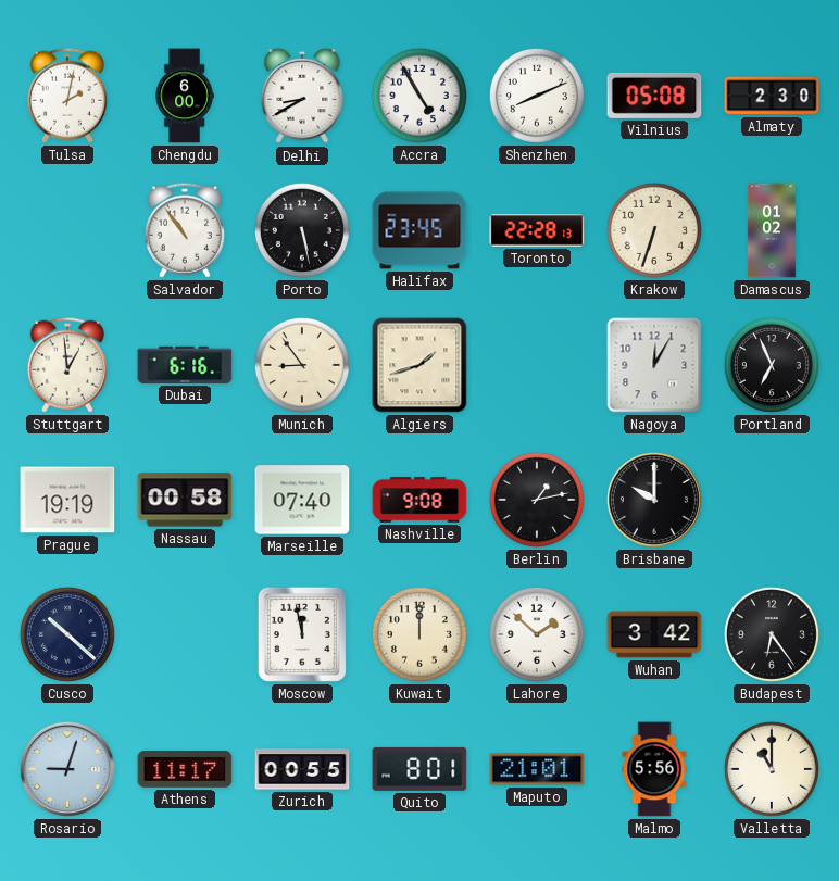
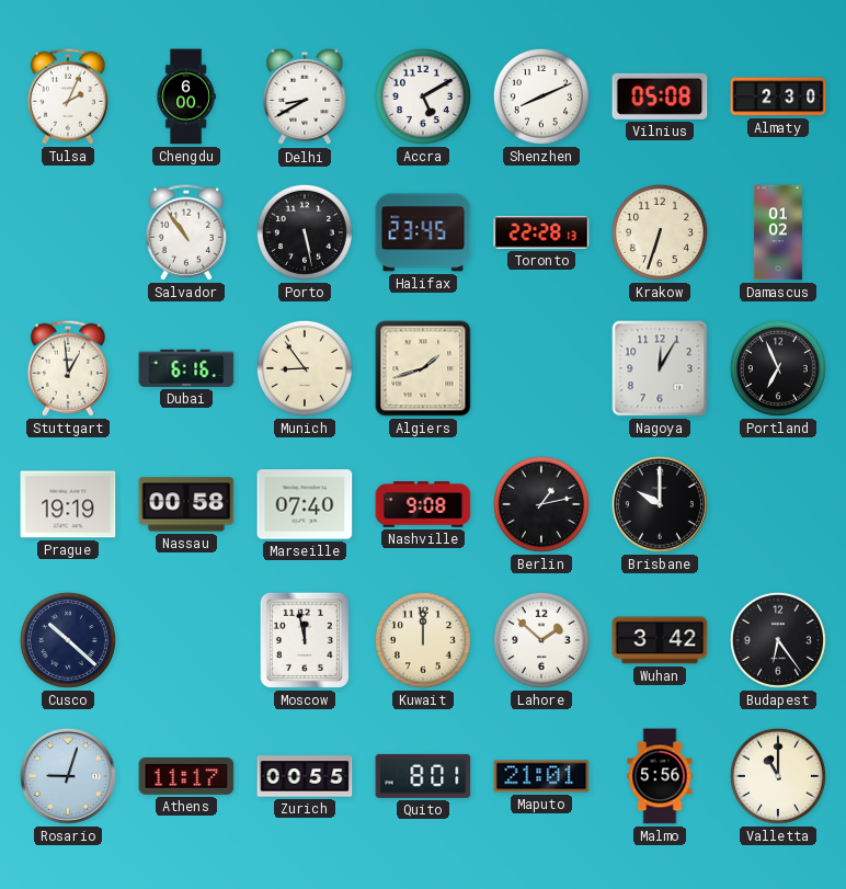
Tulsa: 2:02 -> 2:04 (67, 96)
Accra: 4:55 -> 5:10 (423, 96)
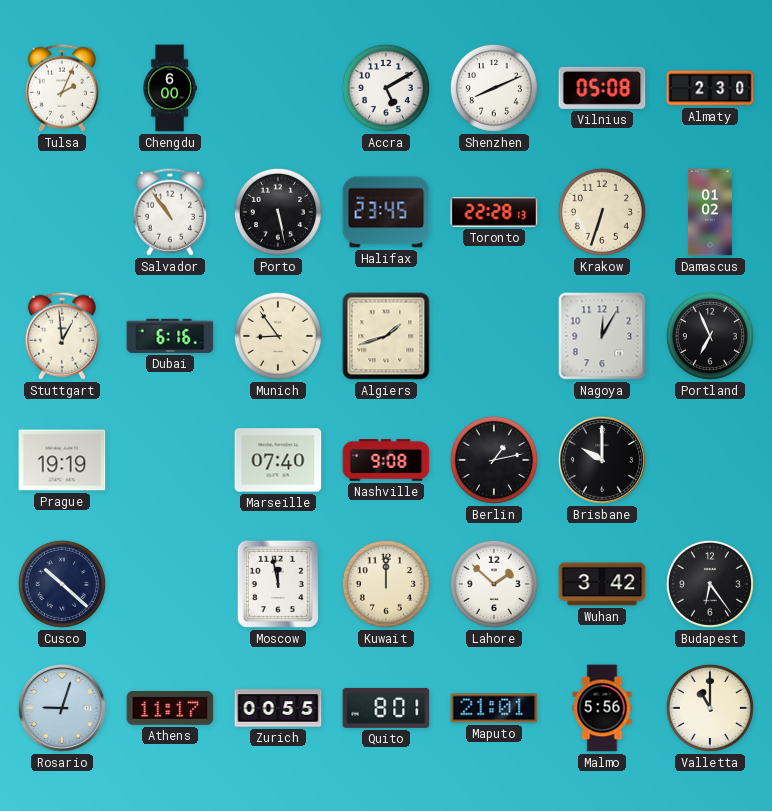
Delhi: 8:40 -> none (305, 96)
Nassau: 00:58 -> none (186, 504)
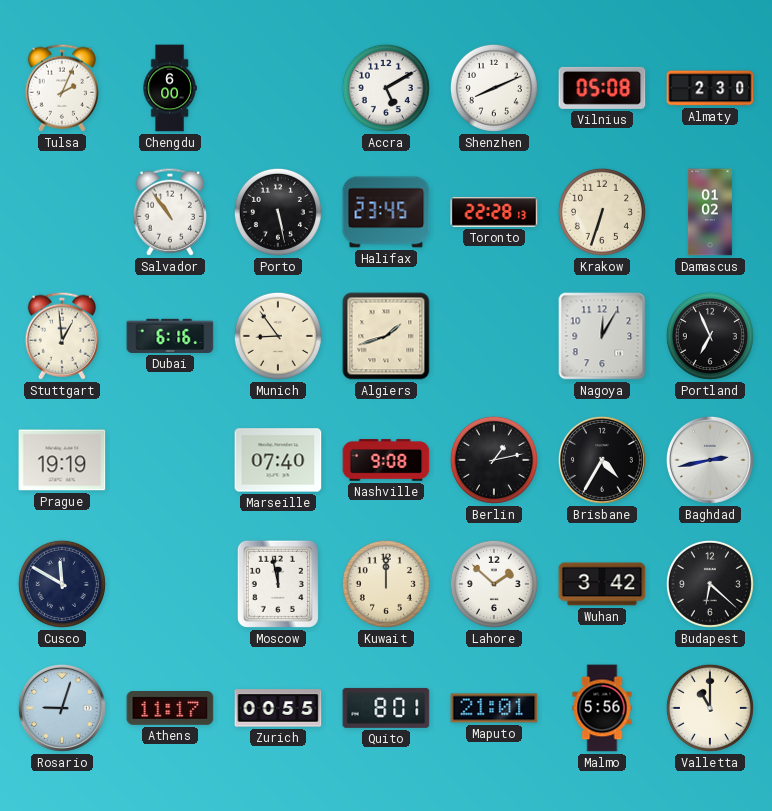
Brisbane: 10:00 -> 4:35 (602, 460)
Baghdad: none -> 2:43 (710, 460)
Cusco: 10:22 -> 11:50 (62, 584)
Budapest: 6:24 -> 6:22 (710, 584)
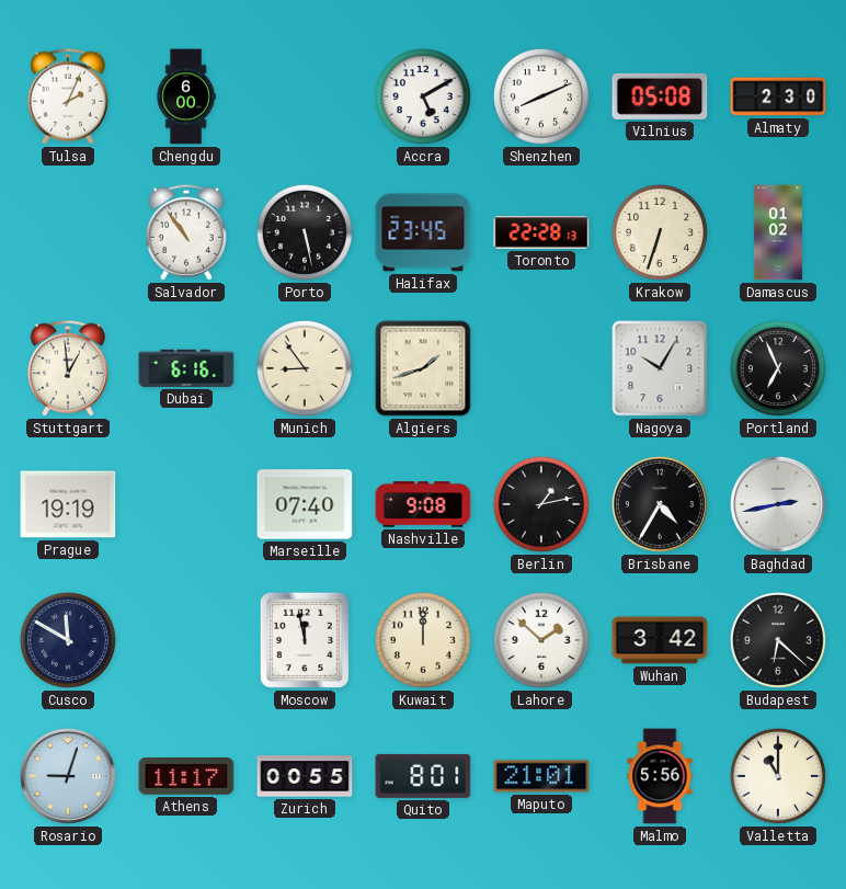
Nagoya: 12:05 -> 10:05 (660, 368)
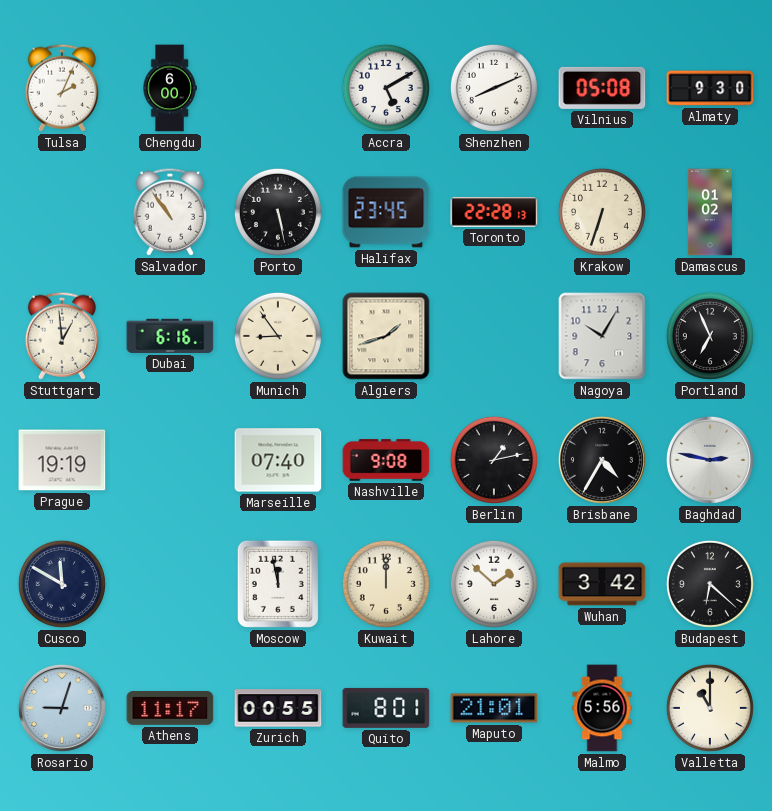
Almaty: 2:30 -> 9:30 (710, 88)
Baghdad: 2:43 -> 2:47 (710, 460)
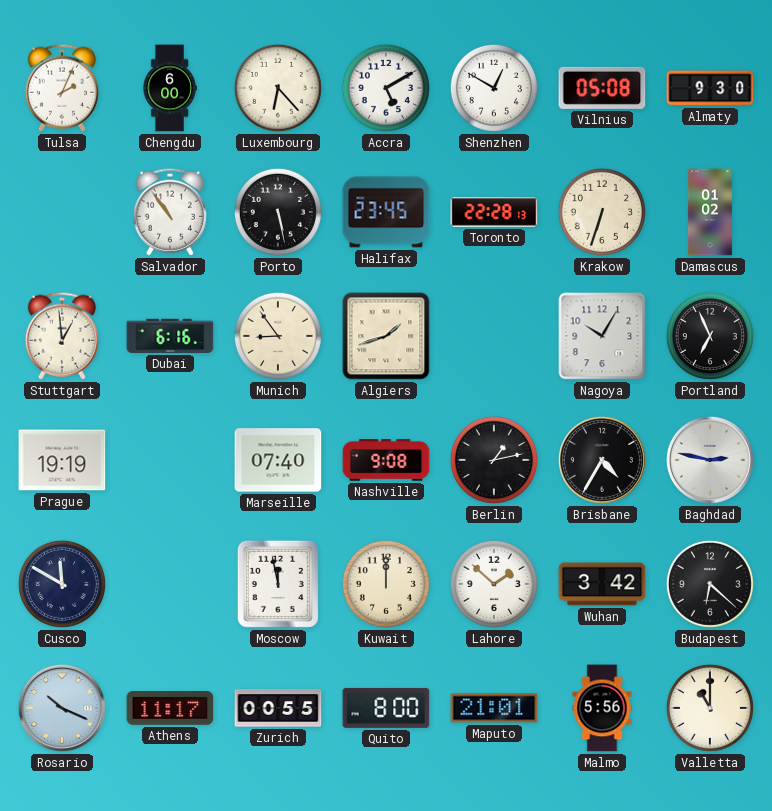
Luxembourg: none -> 6:23 (278, 88)
Shenzhen: 8:11 -> 12:50 (494, 88)
Rosario: 9:03 -> 10:19 (62, 708)
Quito: 8:01 -> 8:00 (386, 708)
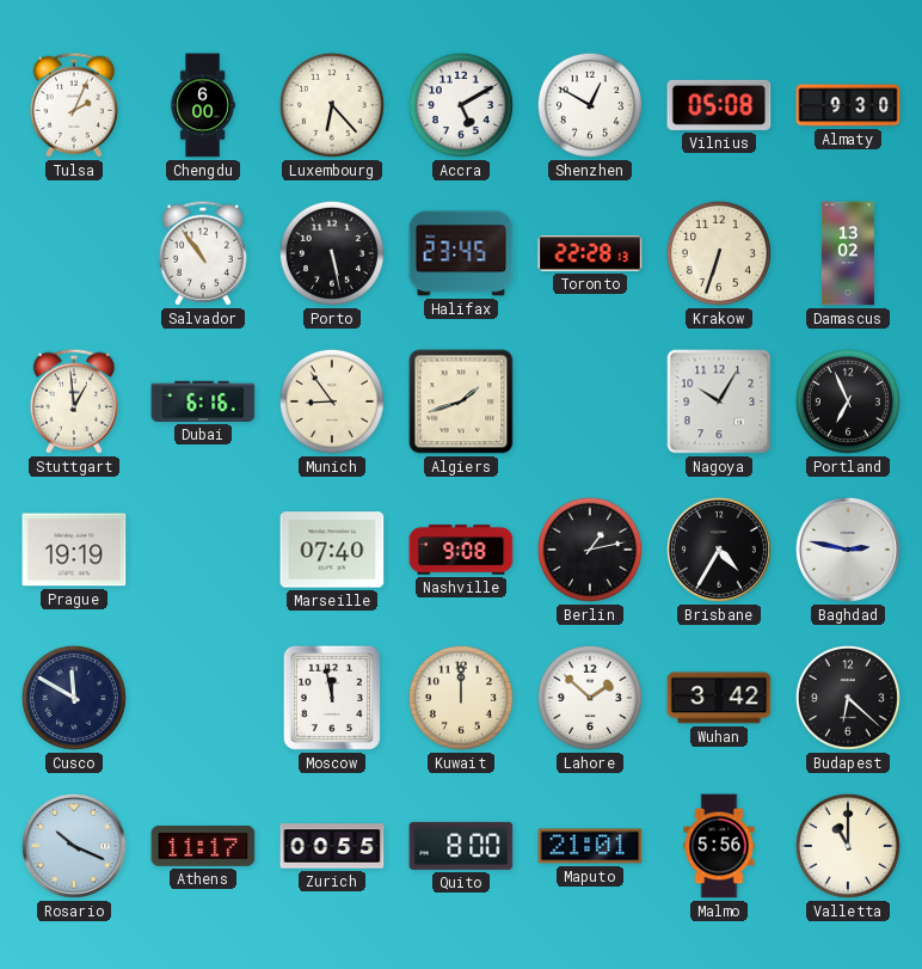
Damascus: 01:02 -> 13:02 (848, 253)
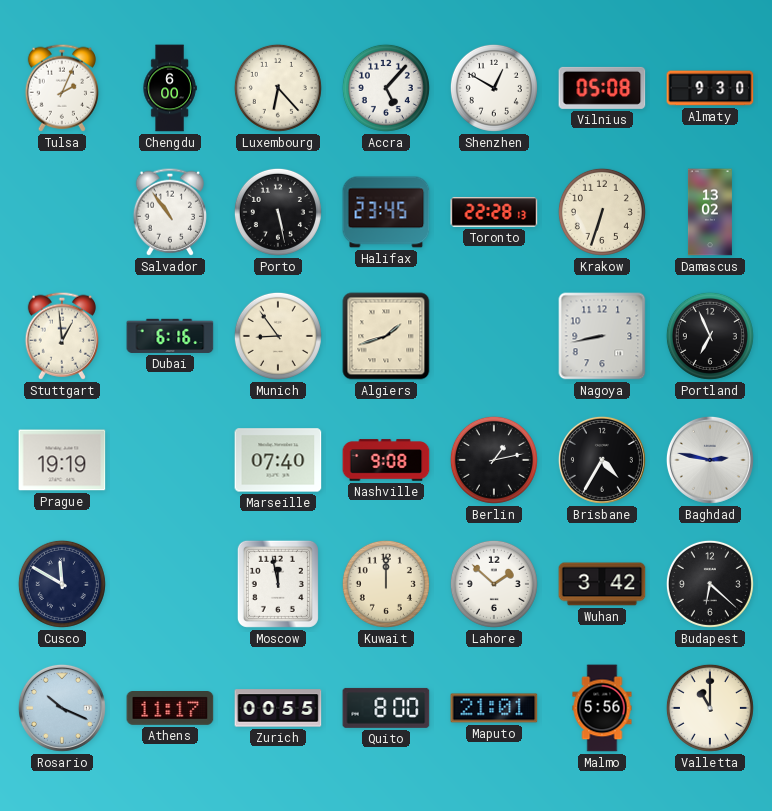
Accra: 5:10 -> 5:07 (386, 88)
Nagoya: 10:05 -> 8:43 (602, 336)
